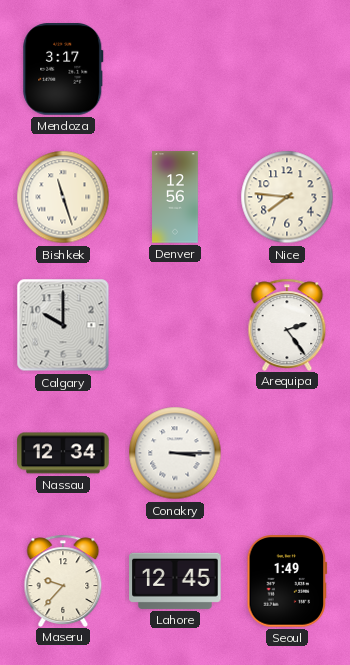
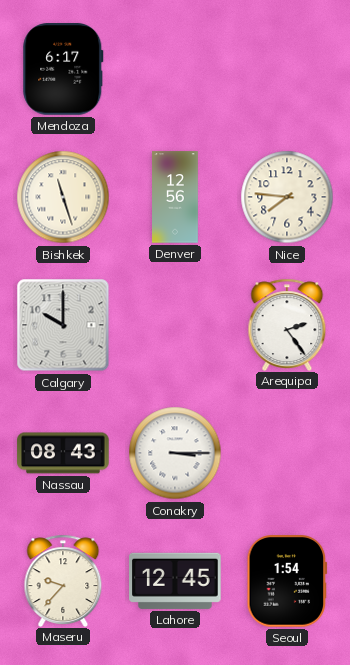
Mendoza: 3:17 -> 6:17 (63, 69)
Nassau: 12:34 -> 08:43 (63, 453)
Seoul: 1:49 -> 1:54 (287, 581)
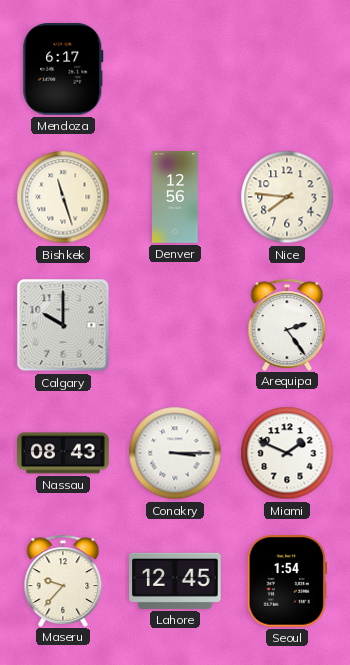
Miami: none -> 1:49 (287, 453)
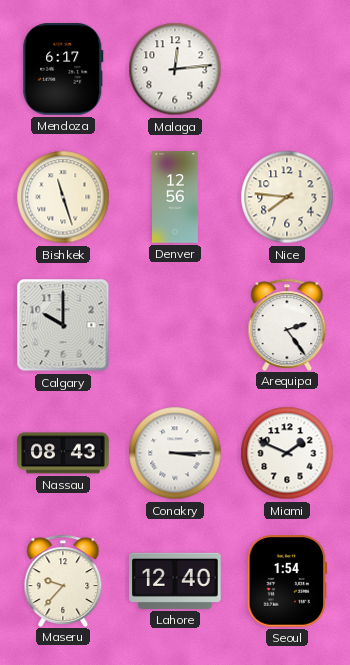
Malaga: none -> 12:14 (175, 69)
Lahore: 12:45 -> 12:40 (175, 581)
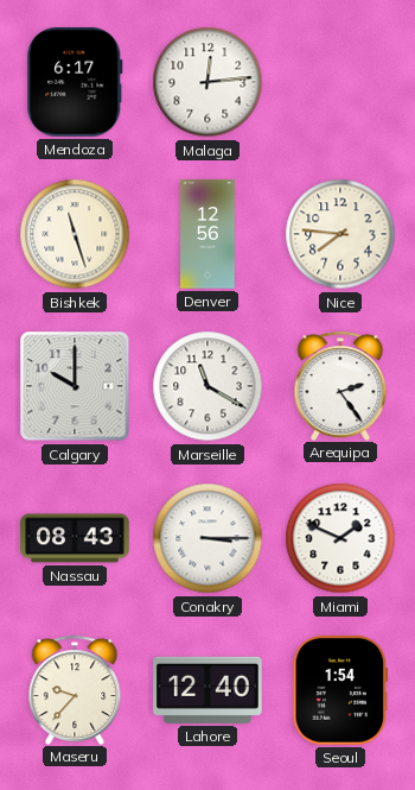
Marseille: none -> 11:20 (207, 386)
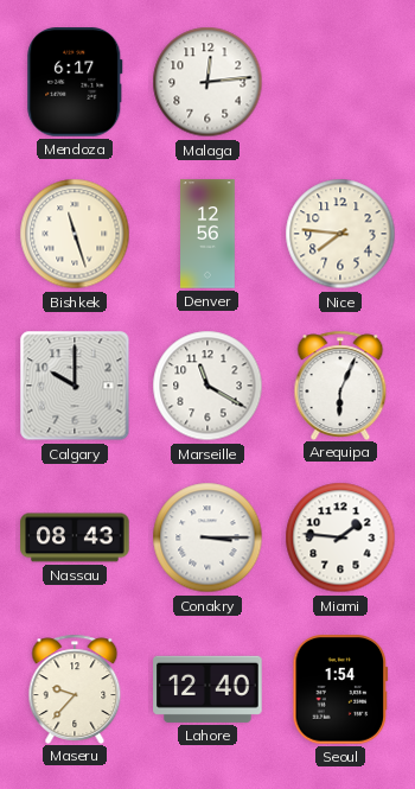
Arequipa: 2:24 -> 6:04 (340, 384)
Miami: 1:49 -> 1:46 (340, 537)
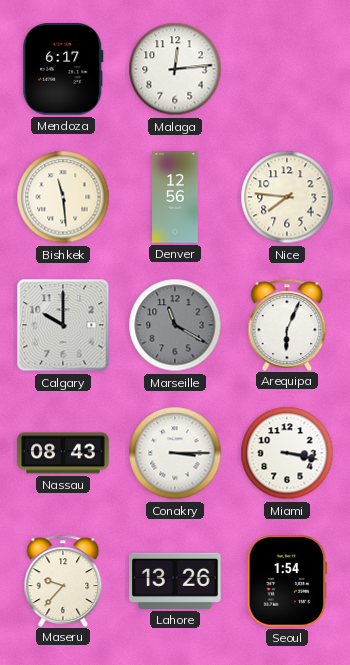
Bishkek: 11:27 -> 11:29 (63, 197)
Marseille dial: white -> grey (175, 325)
Miami: 1:46 -> 3:17 (287, 453)
Lahore: 12:40 -> 13:26 (175, 581)
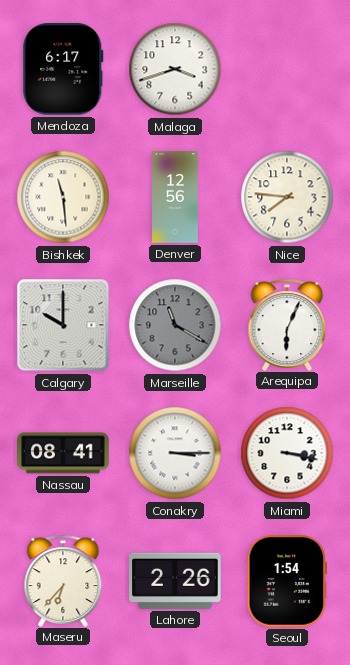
Malaga: 12:14 -> 3:42 (175, 69)
Nassau: 08:43 -> 08:41 (63, 453)
Maseru: 9:37 -> 6:37 (63, 580)
Lahore: 13:26 -> 2:26 (175, 581)
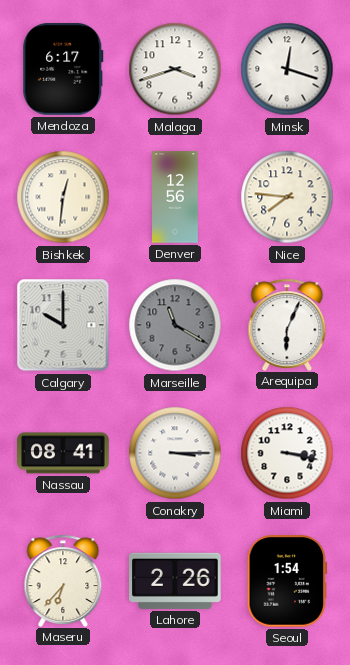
Minsk: none -> 12:18 (287, 69)
Bishkek: 11:29 -> 12:31 (63, 197)
